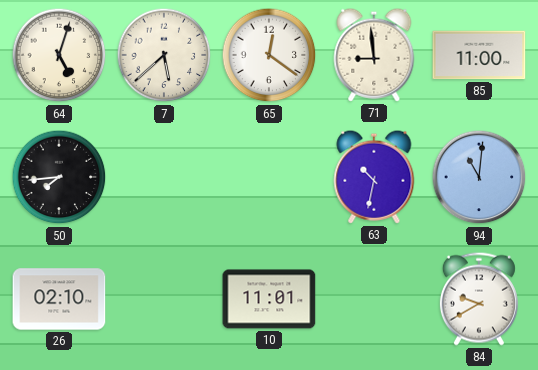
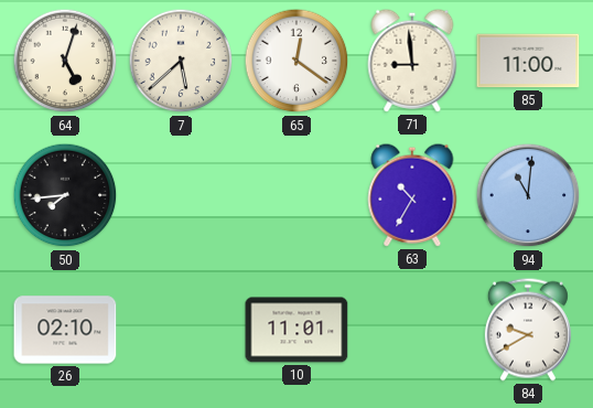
63: 10:32 -> 10:35 (412, 195)
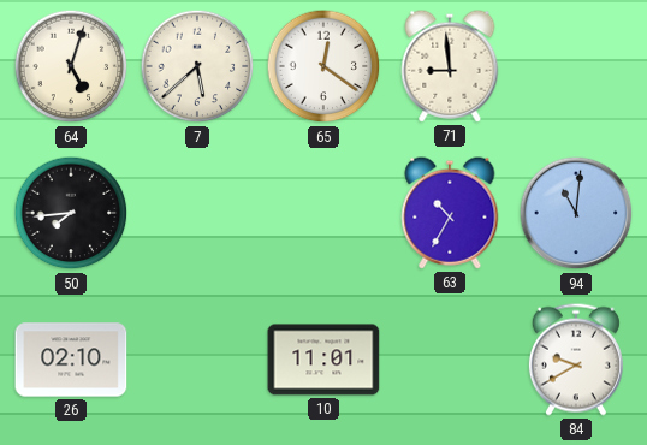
85: 11:00 -> none (528, 61)
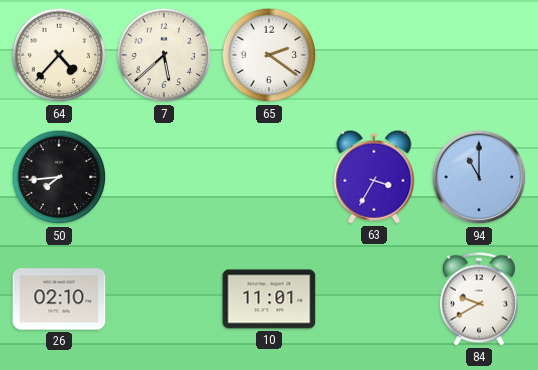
64: 5:03 -> 4:37 (59, 55)
65: 12:21 -> 2:21 (269, 55)
71: 8:59 -> none (450, 66)
63: 10:35 -> 3:35 (374, 177)
94: 11:01 -> 11:00 (479, 177)
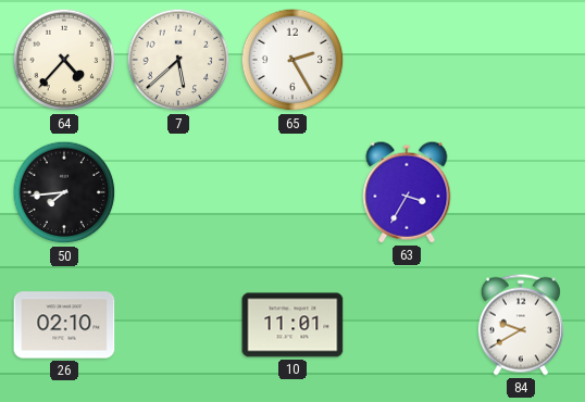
65: 2:21 -> 2:25 (292, 60)
94: 11:00 -> none (479, 177)
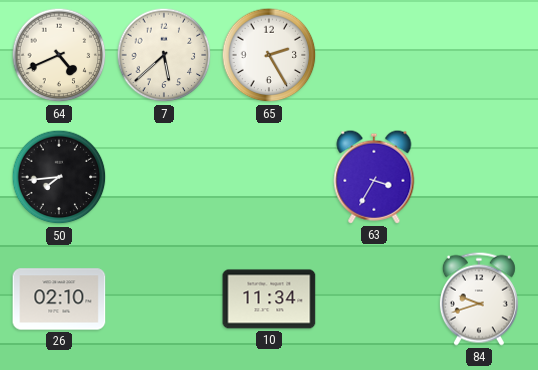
64: 4:37 -> 4:41 (59, 55)
10: 11:01 -> 11:34 (269, 299)
84: 9:40 -> 9:42 (479, 299)
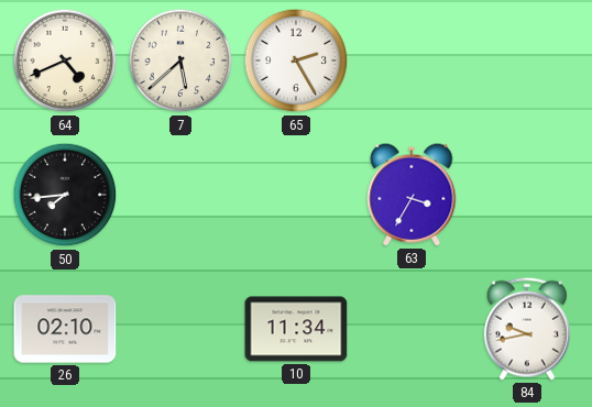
84: 9:42 -> 9:43 (527, 329)
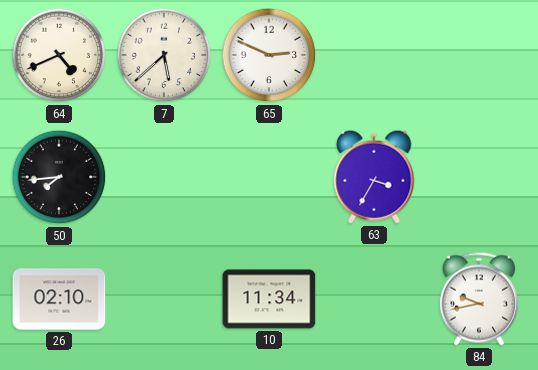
65: 2:25 -> 2:49 (269, 55)
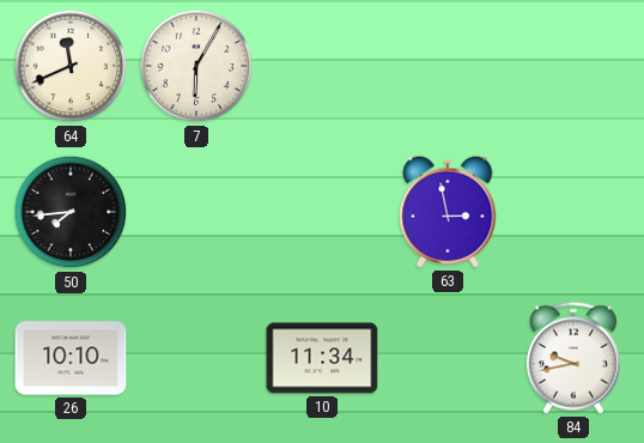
64: 4:41 -> 11:41 (71, 66)
7: 5:38 -> 6:05 (196, 66)
65: 2:49 -> none (269, 55)
63: 3:35 -> 2:58 (448, 212)
26: 02:10 -> 10:10 (71, 358)
